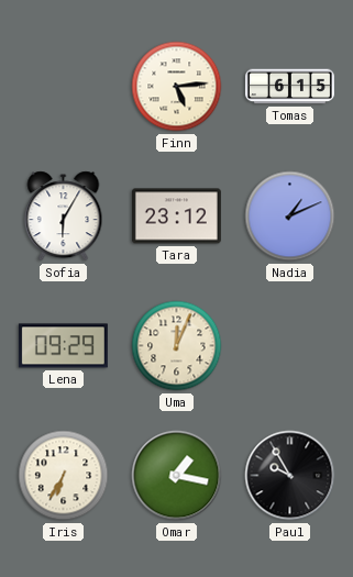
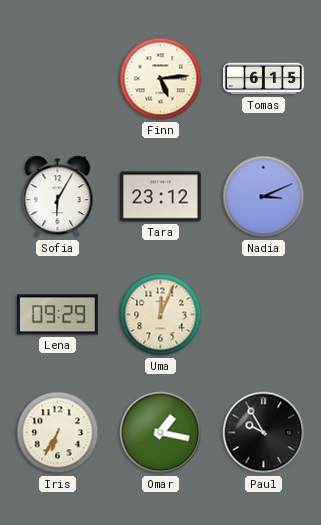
Nadia: 1:11 -> 3:11 (264, 197)
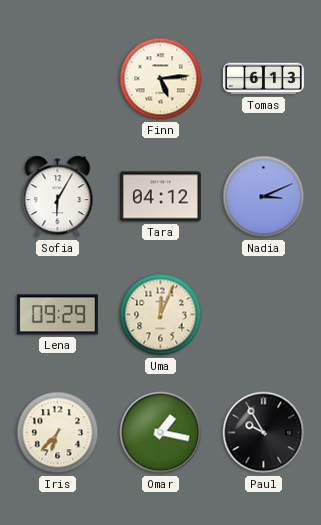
Tomas: 6:15 -> 6:13 (263, 79)
Tara: 23:12 -> 04:12 (160, 197)
Iris: 6:35 -> 6:37 (58, 433)
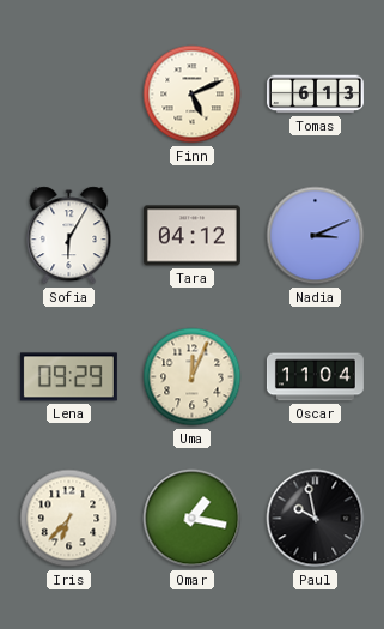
Finn: 5:14 -> 5:11 (193, 95)
Oscar: none -> 11:04 (315, 377)
Paul: 9:55 -> 9:58 (316, 519)
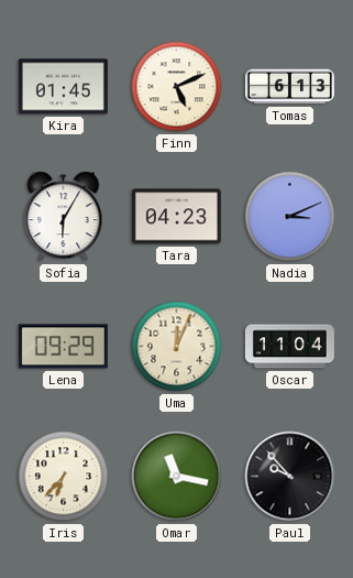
Kira: none -> 01:45 (63, 87)
Tara: 04:12 -> 04:23 (176, 217)
Omar: 1:17 -> 11:17 (177, 477)
Paul: 9:58 -> 9:53 (290, 477)
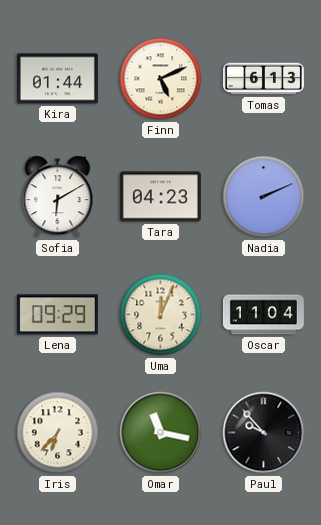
Kira: 01:45 -> 01:44 (57, 79)
Sofia: 6:05 -> 6:10 (58, 197)
Nadia: 3:11 -> 2:11 (264, 197)
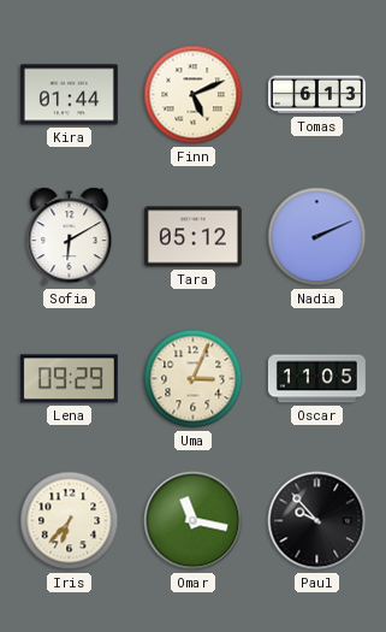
Tara: 04:23 -> 05:12 (192, 237)
Uma: 12:04 -> 3:04 (194, 379)
Oscar: 11:04 -> 11:05 (316, 379)
